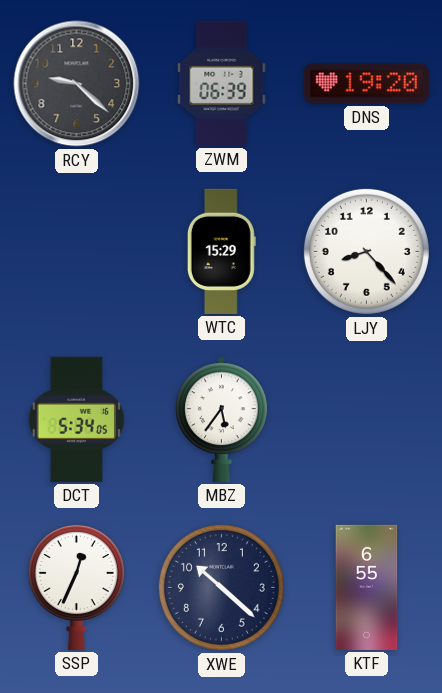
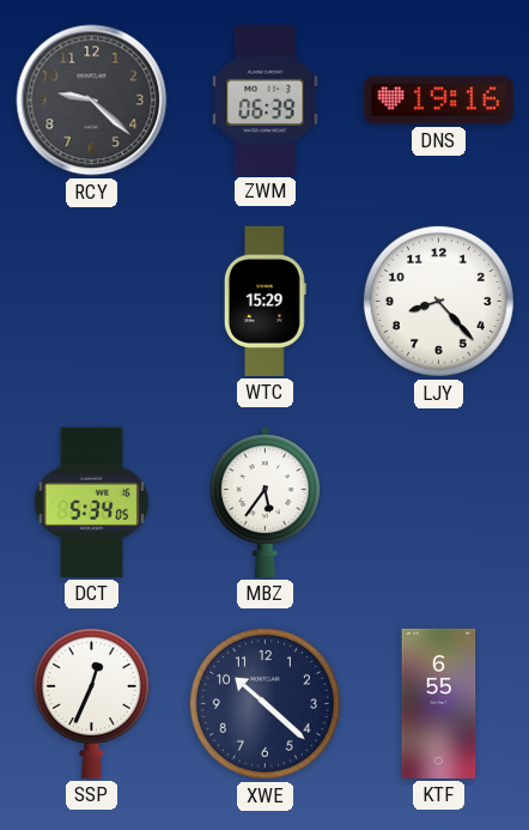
DNS: 19:20 -> 19:16 (438, 101)
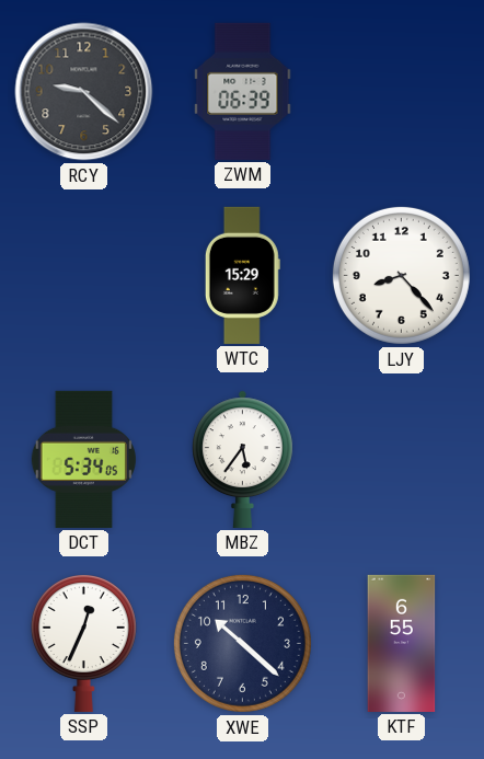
DNS: 19:16 -> none (438, 101)
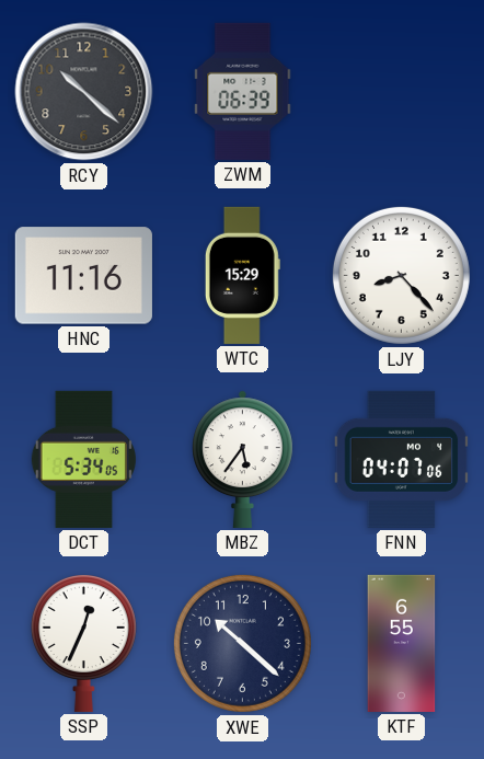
RCY: 9:22 -> 10:22 (84, 92)
HNC: none -> 11:16 (83, 276)
FNN: none -> 04:07 (402, 459)
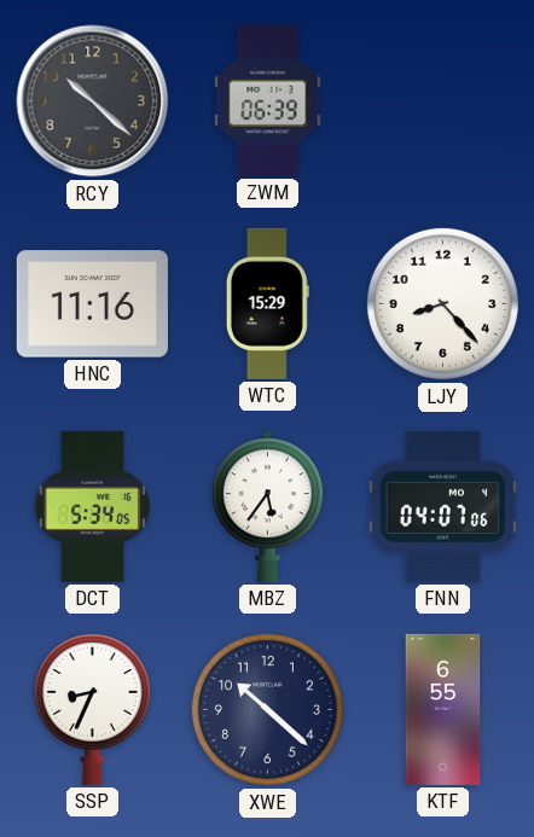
SSP: 12:34 -> 8:34 (92, 710)
